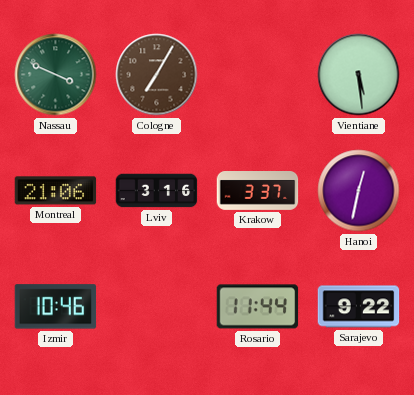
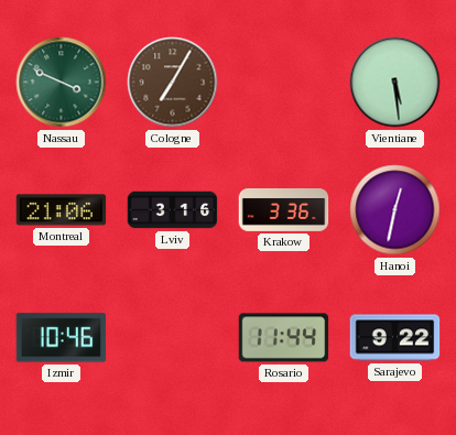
Krakow: 3:37 -> 3:36 (284, 210)
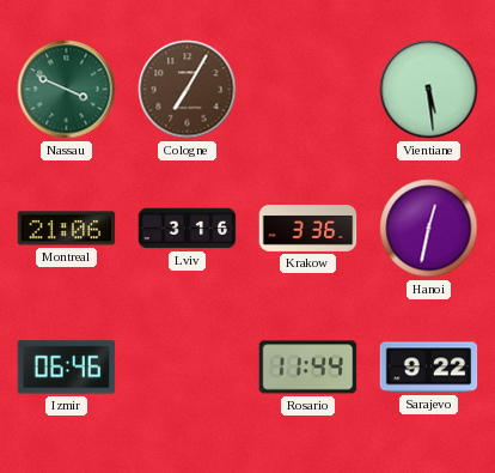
Izmir: 10:46 -> 06:46 (67, 368)
